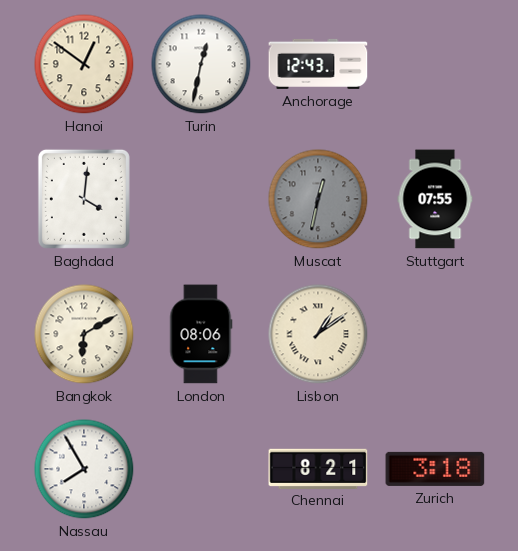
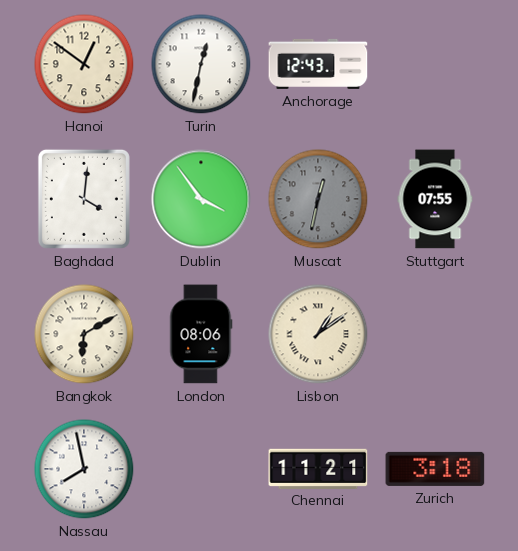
Dublin: none -> 3:54 (201, 199)
Nassau: 7:55 -> 7:58 (84, 469)
Chennai: 8:21 -> 11:21 (318, 468)
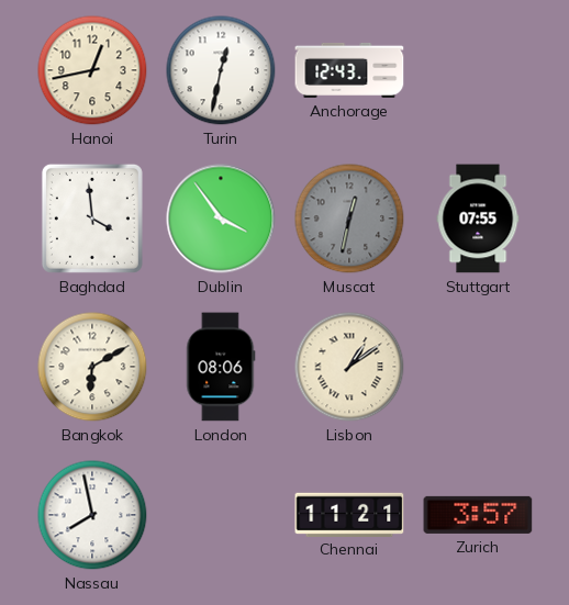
Hanoi: 12:51 -> 12:43 (92, 70)
Baghdad: 4:01 -> 3:59 (92, 219)
Zurich: 3:18 -> 3:57 (478, 515)
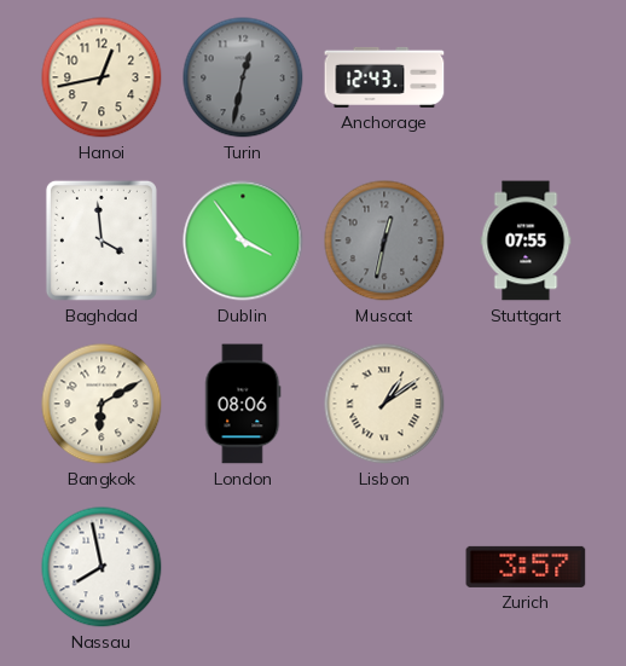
Turin dial: white -> grey (243, 77)
Chennai: 11:21 -> none (349, 514)
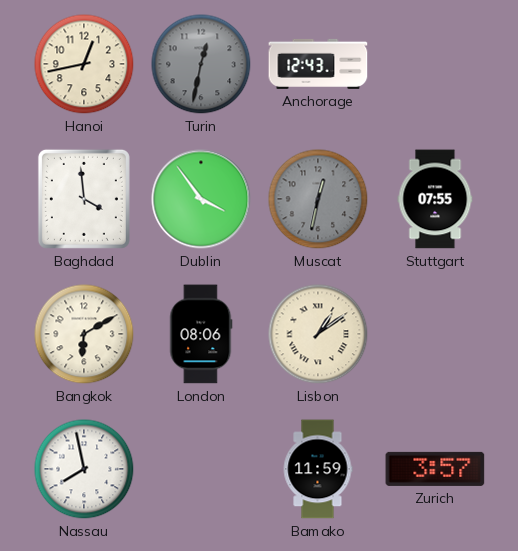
Bamako: none -> 11:59 (318, 469)
